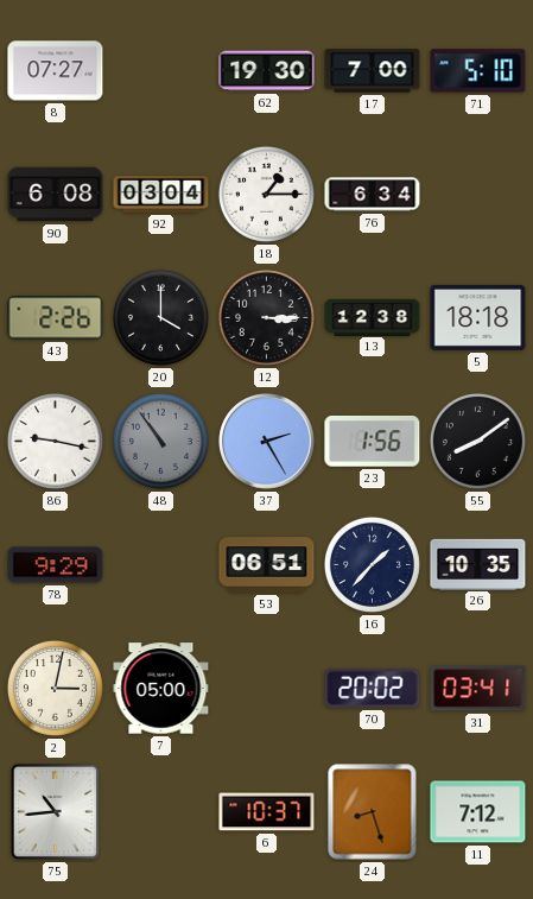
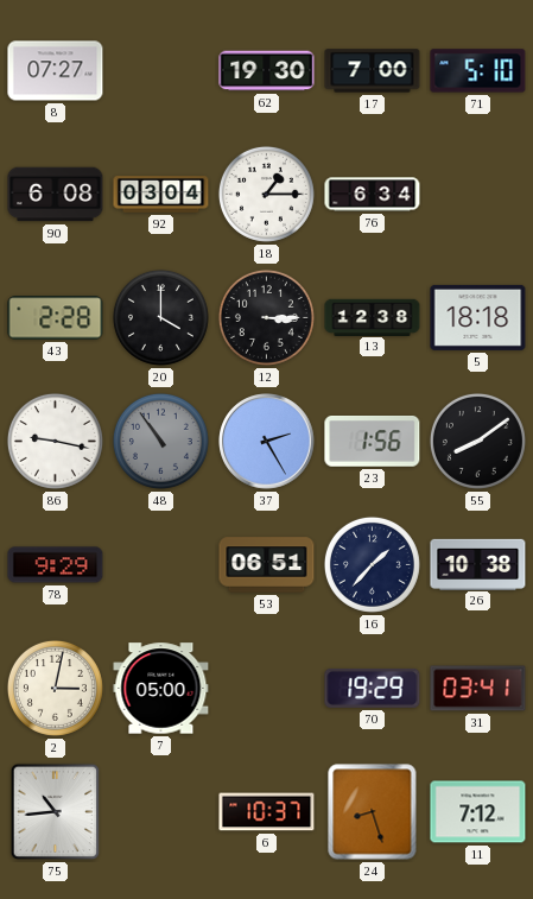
43: 2:26 -> 2:28 (56, 318)
26: 10:35 -> 10:38 (478, 564)
70: 20:02 -> 19:29 (373, 688)
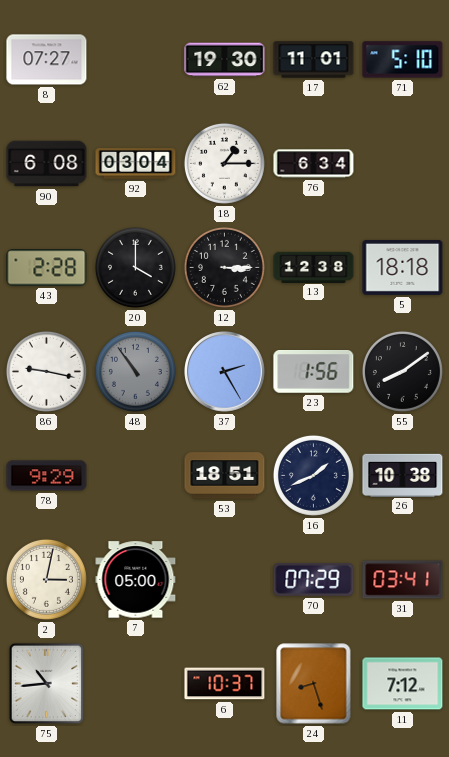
17: 7:00 -> 11:01 (314, 60)
53: 06:51 -> 18:51 (225, 476)
16: 1:37 -> 1:41 (313, 475)
70: 19:29 -> 07:29 (314, 579)
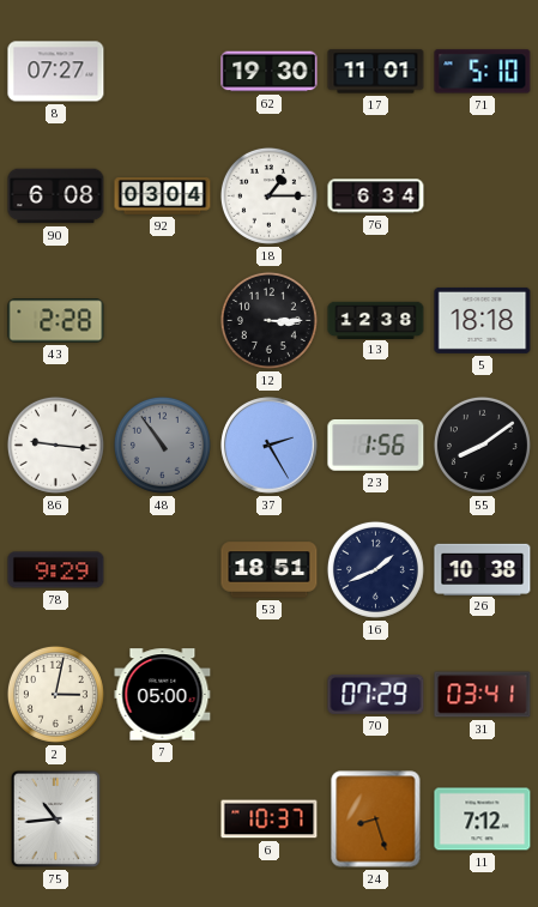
20: 4:00 -> none (135, 267)
86: 9:17 -> 9:16 (55, 445)
